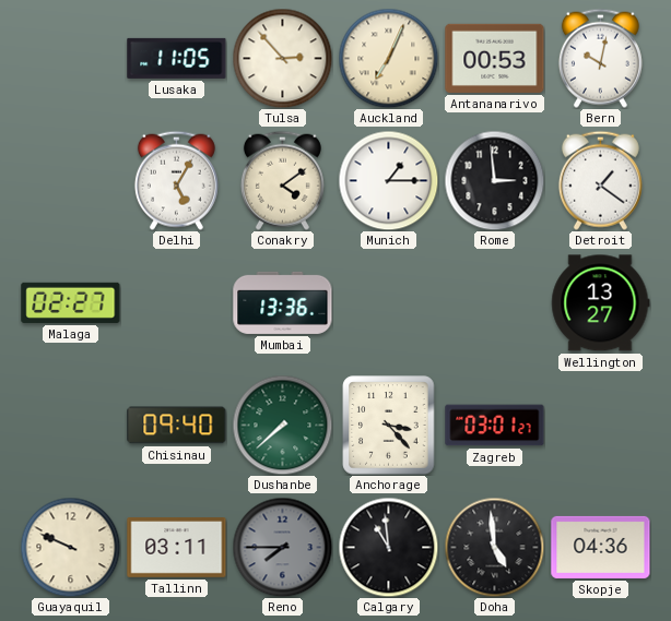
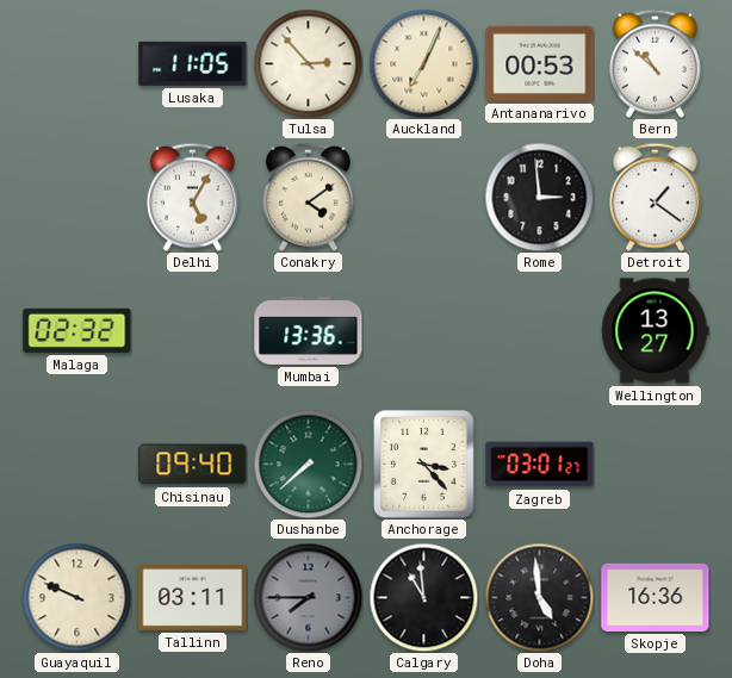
Bern: 10:02 -> 10:52 (655, 63)
Munich: 1:15 -> none (388, 180)
Malaga: 02:27 -> 02:32 (77, 330)
Skopje: 04:36 -> 16:36 (656, 597)
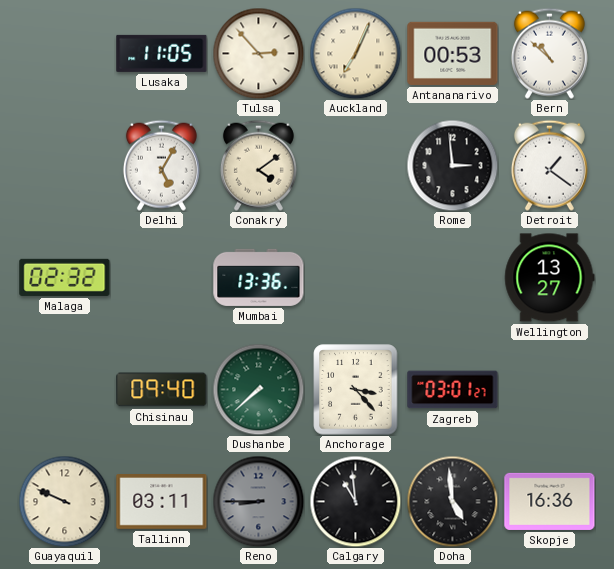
Reno: 7:45 -> 8:45 (258, 501)
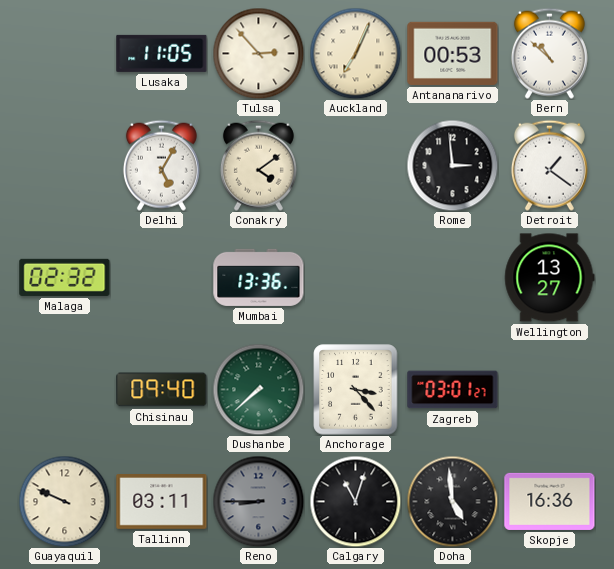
Calgary: 10:59 -> 11:03 (355, 501)
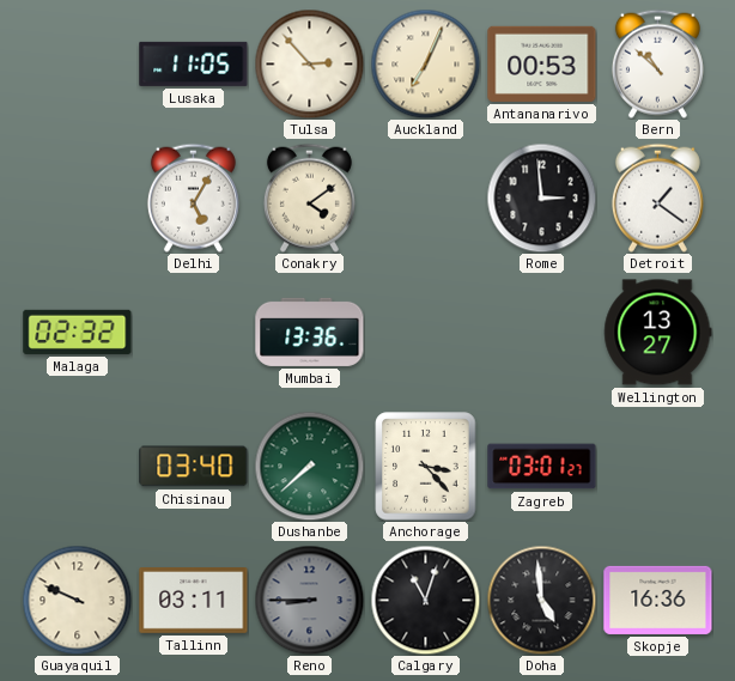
Chisinau: 09:40 -> 03:40 (194, 467)
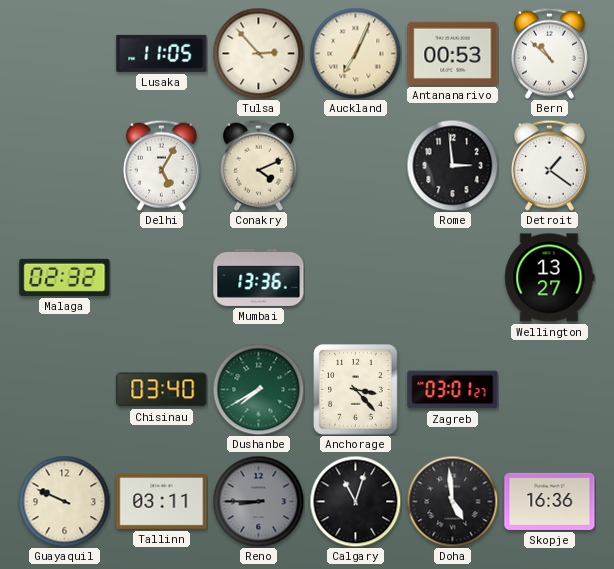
Conakry: 4:09 -> 4:11 (258, 165)
Dushanbe: 7:38 -> 7:40 (258, 389)
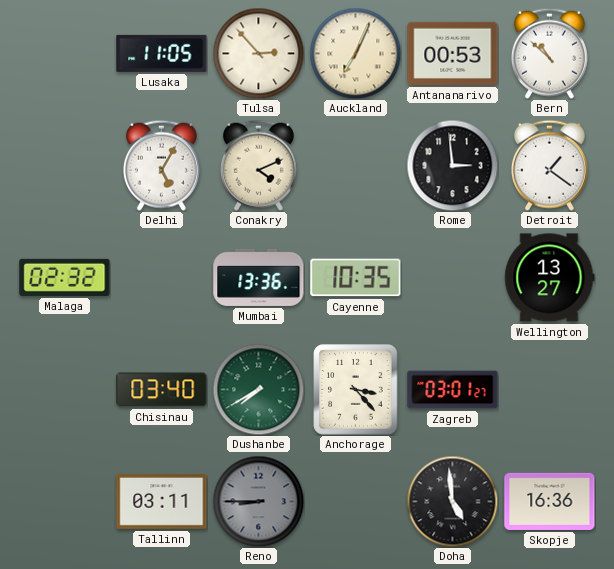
Cayenne: none -> 10:35 (356, 278)
Guayaquil: 9:49 -> none (64, 501)
Calgary: 11:03 -> none (355, 501)
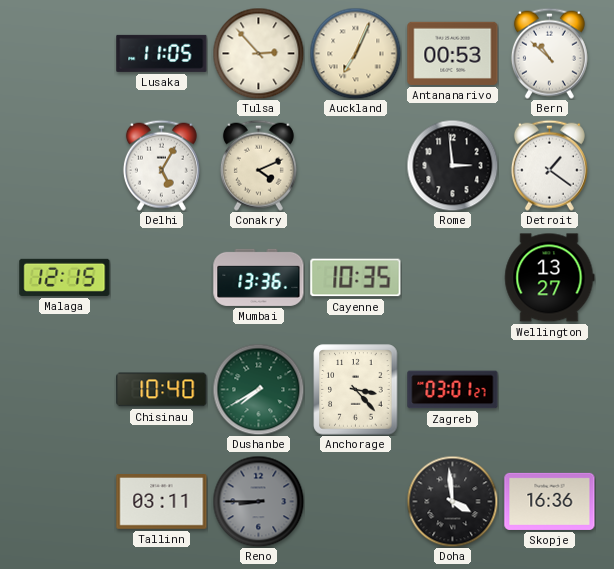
Malaga: 02:32 -> 12:15 (65, 277)
Chisinau: 03:40 -> 10:40 (162, 390)
Doha: 4:59 -> 3:59 (452, 501)
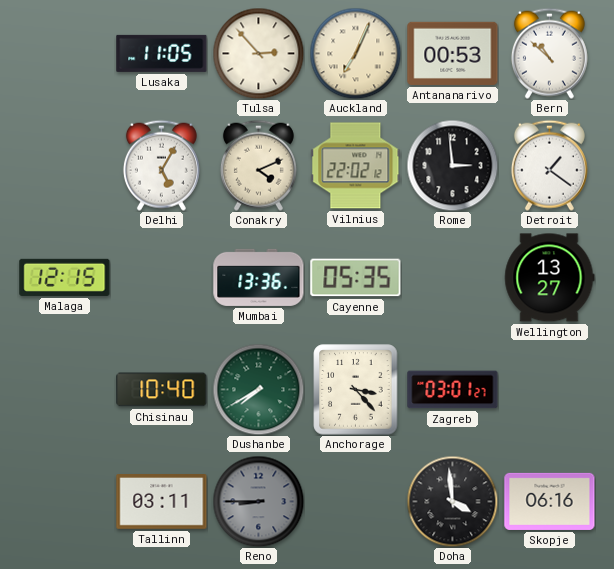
Vilnius: none -> 22:02 (356, 166)
Cayenne: 10:35 -> 05:35 (356, 278)
Skopje: 16:36 -> 06:16 (550, 501)
